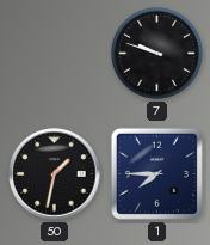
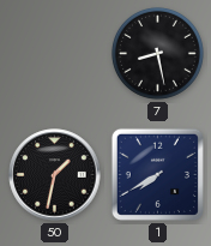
7: 9:48 -> 8:28 (157, 53)
1: 7:45 -> 7:40 (157, 174)
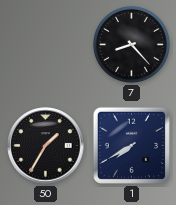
7: 8:28 -> 8:23 (131, 44)
50: 1:32 -> 1:35 (46, 146)
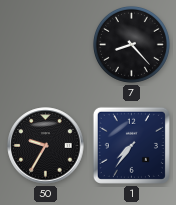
50: 1:35 -> 9:35 (46, 146)
1: 7:40 -> 7:36 (131, 145)
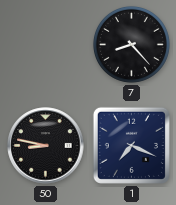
50: 9:35 -> 8:47 (46, 146)
1: 7:36 -> 7:19 (131, 145)
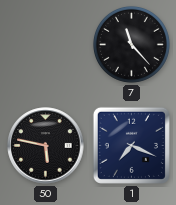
7: 8:23 -> 11:23 (131, 44)
50: 8:47 -> 5:47 (46, 146)
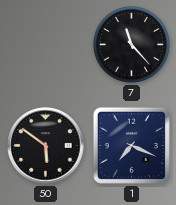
50: 5:47 -> 5:51 (46, 146)
